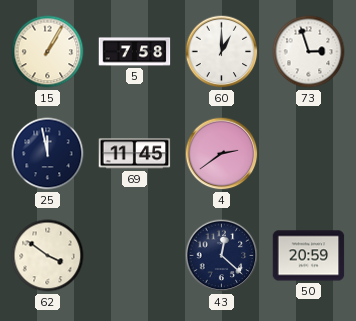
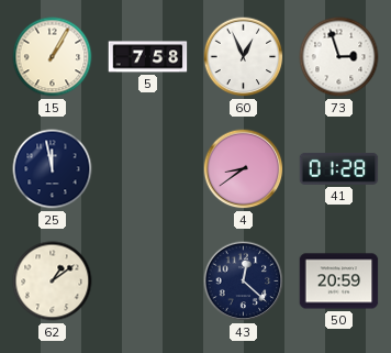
60: 1:00 -> 12:56 (244, 57)
69: 11:45 -> none (135, 154)
4: 2:39 -> 8:39 (244, 169)
41: none -> 01:28 (339, 168)
62: 3:51 -> 1:09 (53, 282)
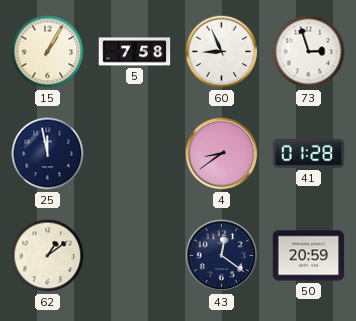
60: 12:56 -> 8:56 (222, 52)
43: 12:22 -> 12:21 (222, 256)
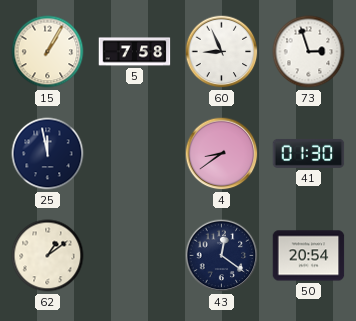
41: 01:28 -> 01:30 (309, 153)
50: 20:59 -> 20:54 (309, 256)
